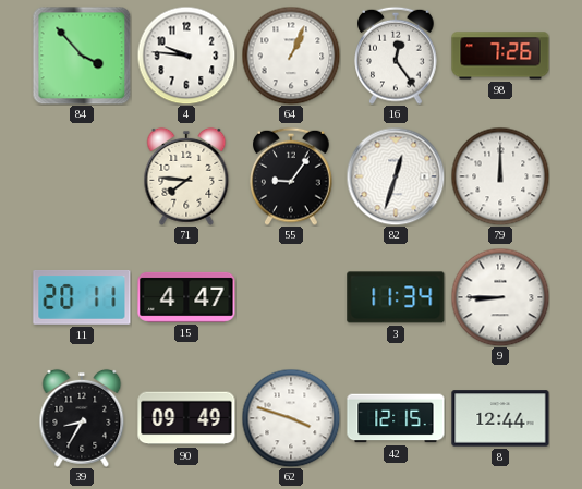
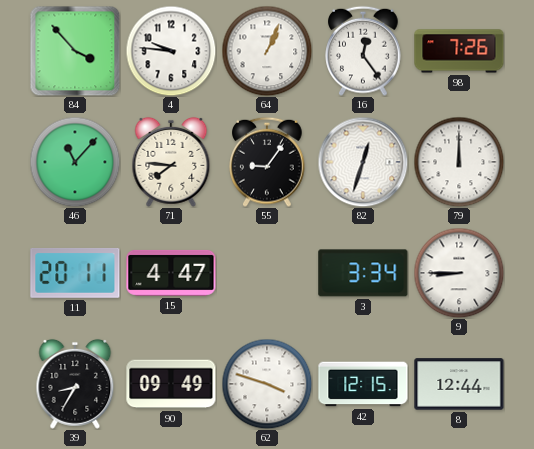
46: none -> 11:07 (75, 162)
3: 11:34 -> 3:34 (363, 273)
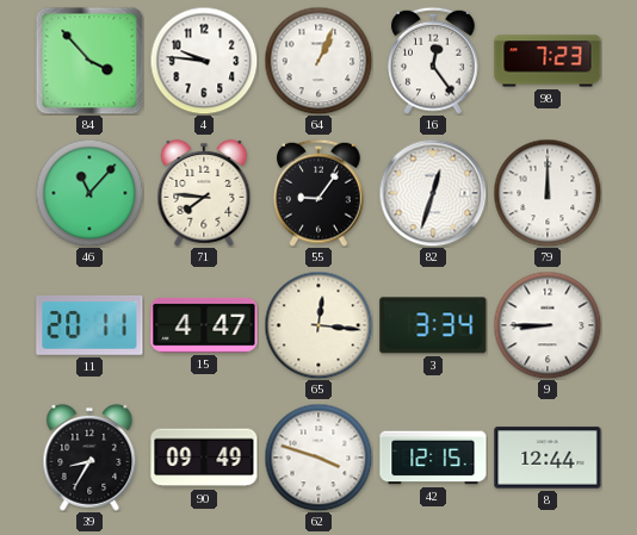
98: 7:26 -> 7:23 (548, 61)
65: none -> 12:16 (318, 325)
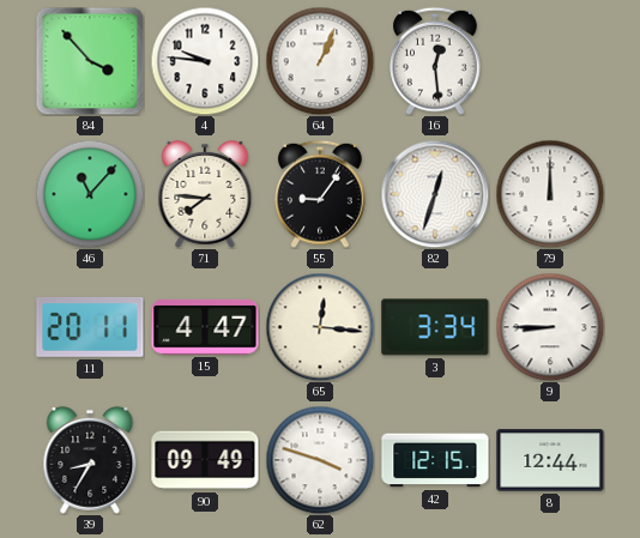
16: 12:24 -> 12:29 (435, 61)
98: 7:23 -> none (548, 61)
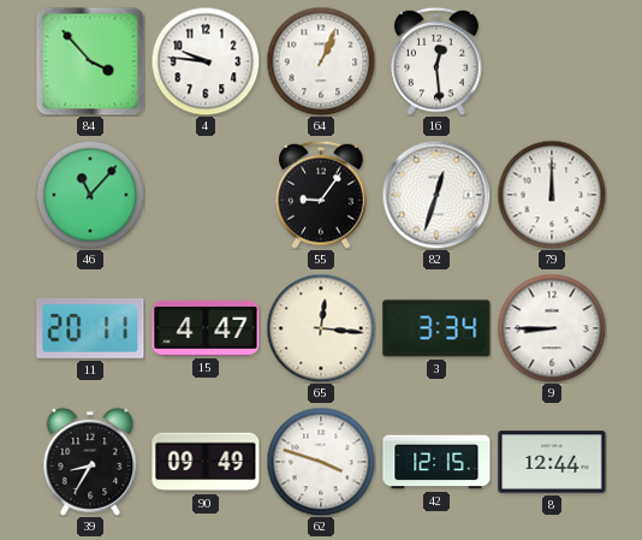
71: 7:46 -> none (205, 194)
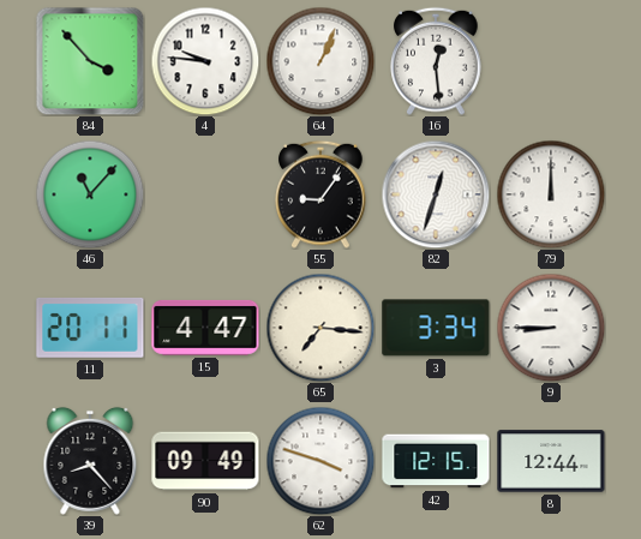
65: 12:16 -> 7:16 (320, 328)
39: 8:35 -> 8:23 (90, 461)
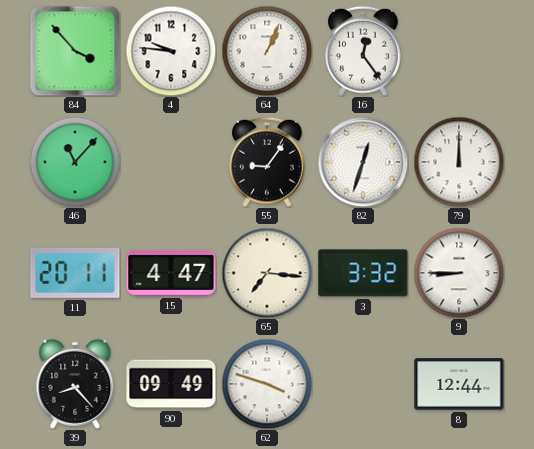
16: 12:29 -> 12:24 (363, 51)
3: 3:34 -> 3:32 (363, 273)
42: 12:15 -> none (436, 461)
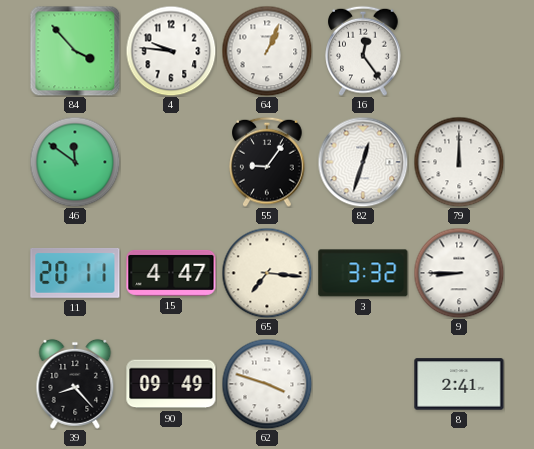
46: 11:07 -> 11:51 (75, 162)
8: 12:44 -> 2:41 (459, 384)
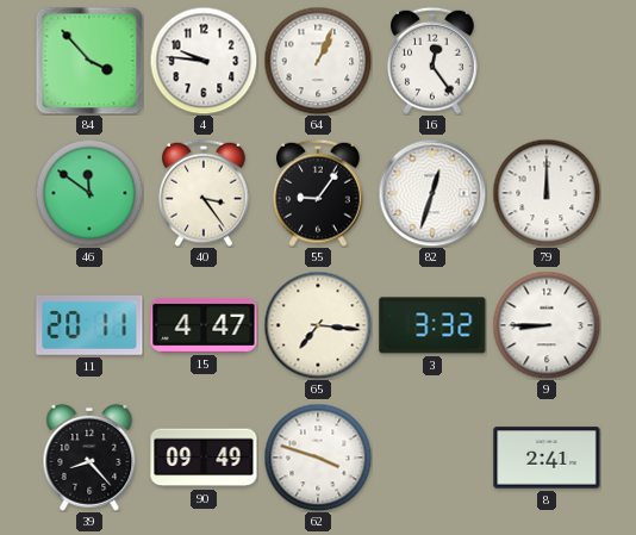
40: none -> 3:24 (204, 193)
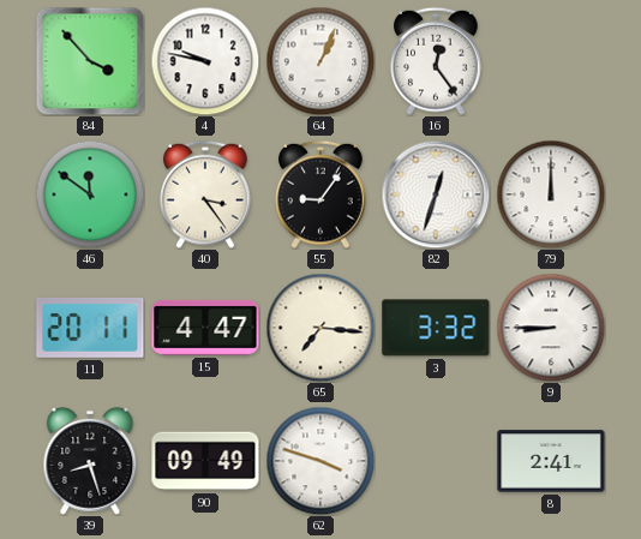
4: 9:46 -> 9:47 (205, 61)
39: 8:23 -> 8:27 (90, 461)
